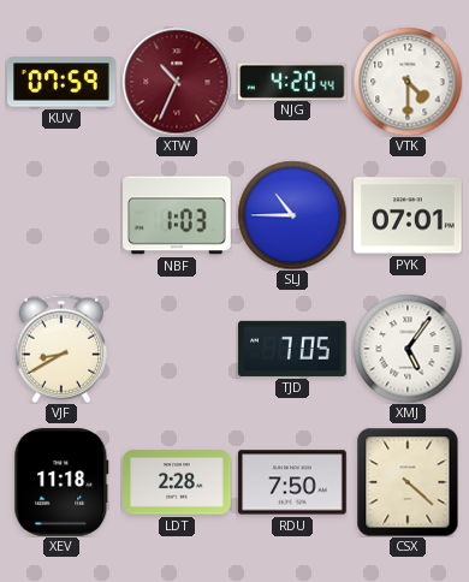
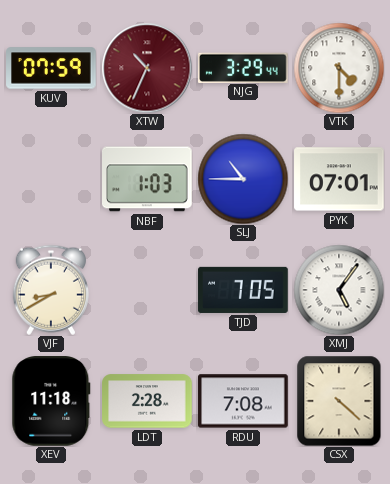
NJG: 4:20 -> 3:29 (244, 67)
RDU: 7:50 -> 7:08 (243, 401)
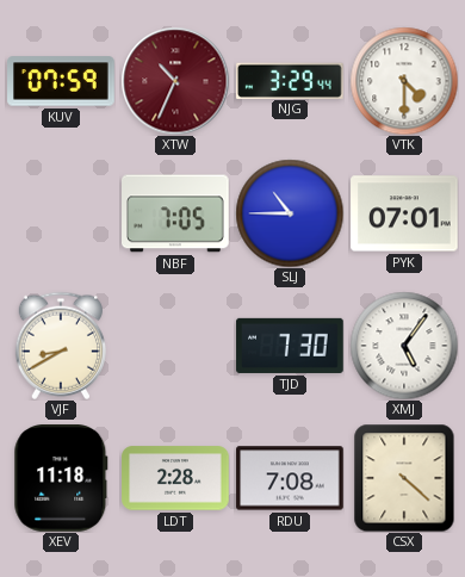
NBF: 1:03 -> 7:05 (175, 213)
TJD: 7:05 -> 7:30 (290, 346)
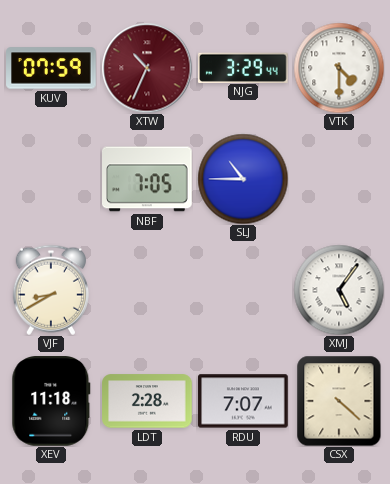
PYK: 07:01 -> none (404, 213)
TJD: 7:30 -> none (290, 346)
RDU: 7:08 -> 7:07 (243, 401)
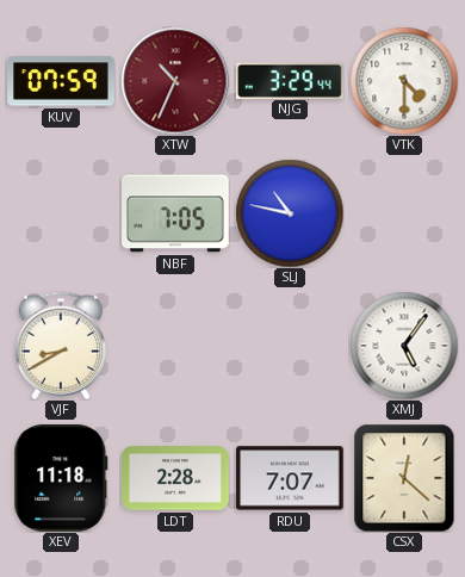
SLJ: 10:45 -> 10:47 (290, 213)
CSX: 4:22 -> 12:22 (404, 478)
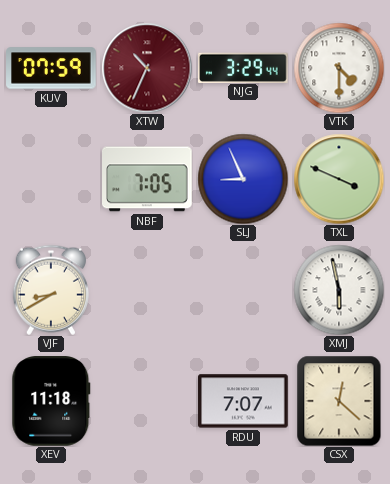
SLJ: 10:47 -> 8:56 (243, 179)
TXL: none -> 3:49 (339, 179)
XMJ: 5:06 -> 5:58 (339, 290)
LDT: 2:28 -> none (175, 478)
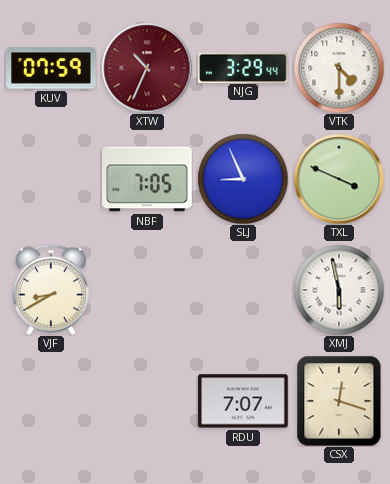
XEV: 11:18 -> none (51, 401)
CSX: 12:22 -> 12:18 (339, 401)
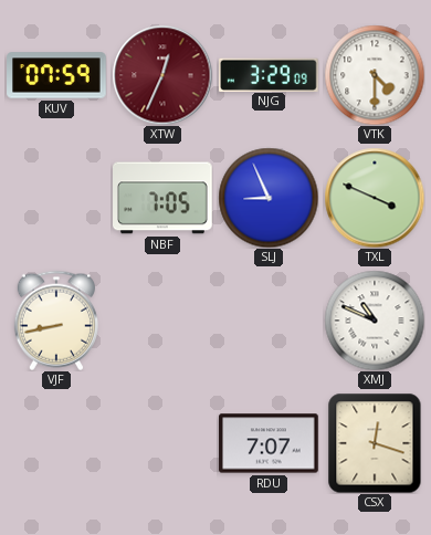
XTW: 10:34 -> 12:34 (162, 75)
NJG: 3:29:44 -> 3:29:09 (270, 74)
VJF: 8:40 -> 8:43 (56, 321)
XMJ: 5:58 -> 10:49 (375, 321)
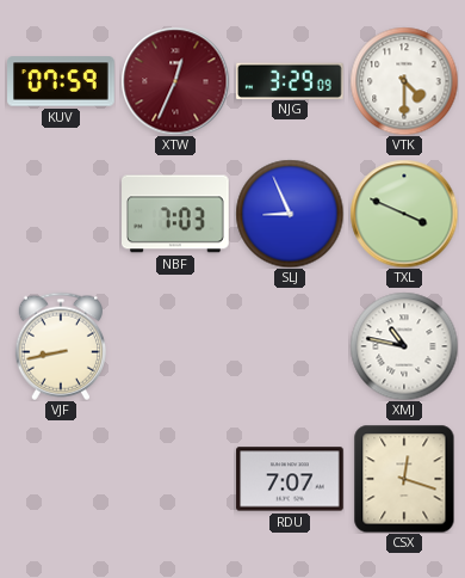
NBF: 7:05 -> 7:03 (175, 214)
XMJ: 10:49 -> 10:47 (404, 346)
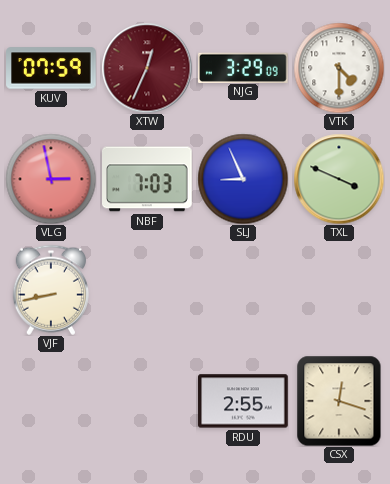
VLG: none -> 2:58 (51, 179)
XMJ: 10:47 -> none (404, 346)
RDU: 7:07 -> 2:55 (243, 401)
